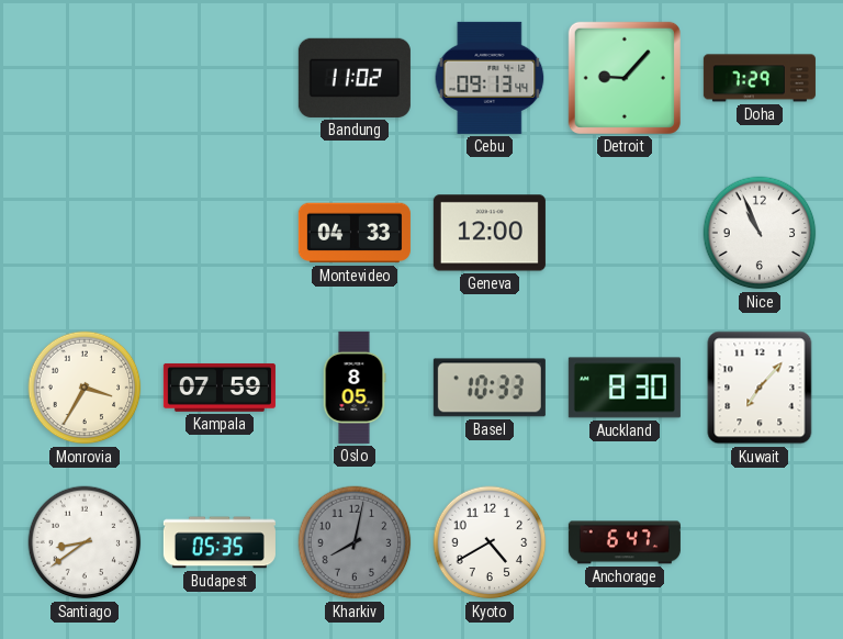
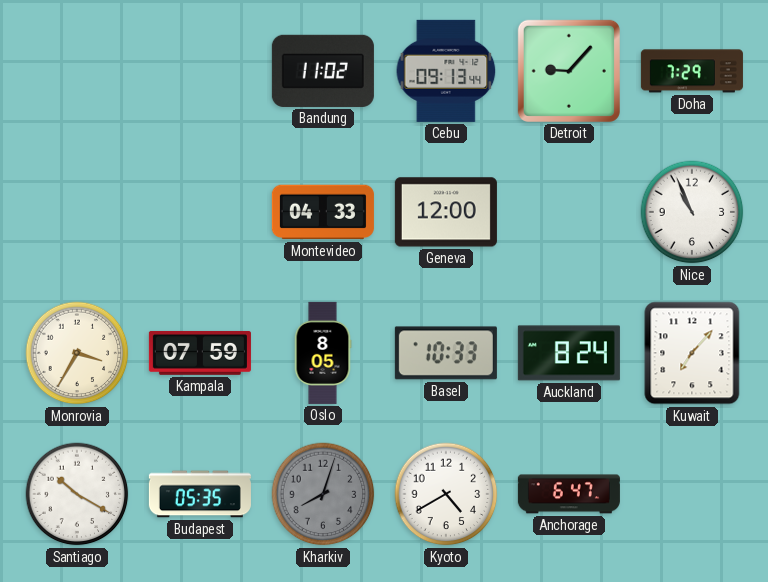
Auckland: 8:30 -> 8:24 (569, 353)
Santiago: 8:39 -> 10:20 (77, 494)
Kharkiv: 8:02 -> 8:03 (323, 494)
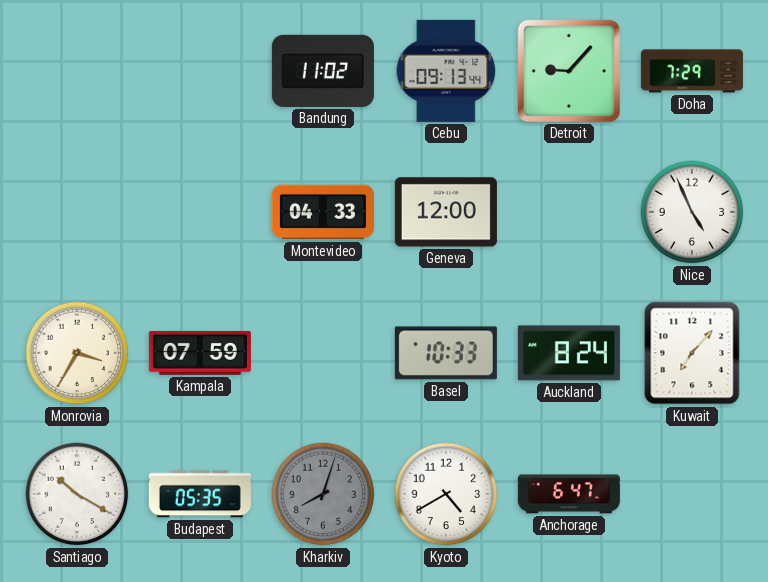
Nice: 10:56 -> 4:56 (692, 212)
Oslo: 8:05 -> none (323, 353)
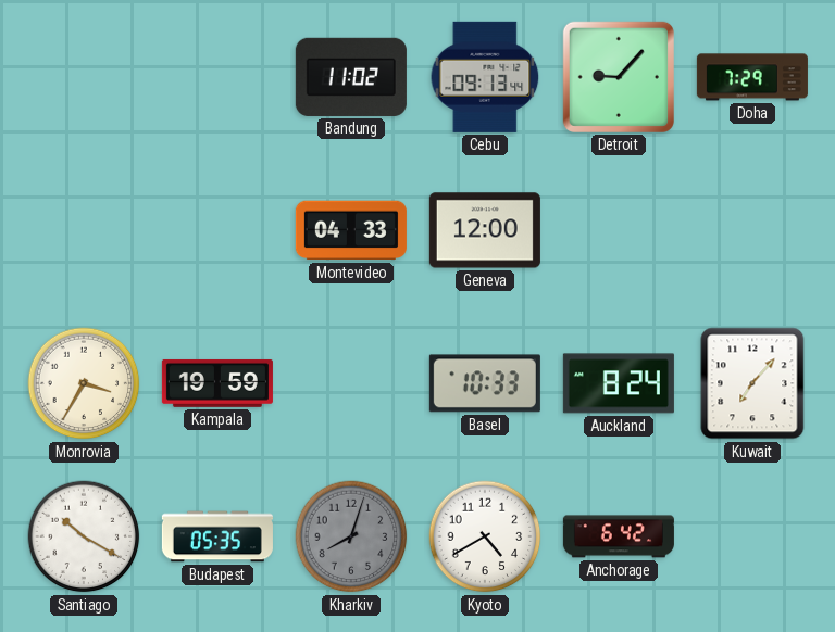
Nice: 4:56 -> none (692, 212)
Kampala: 07:59 -> 19:59 (217, 383)
Anchorage: 6:47 -> 6:42 (619, 536)
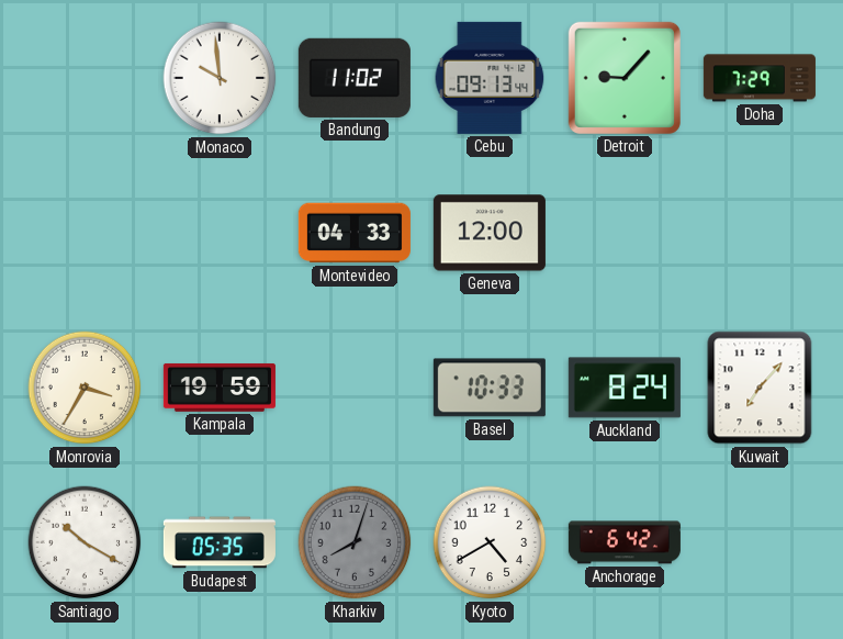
Monaco: none -> 9:59 (220, 78)
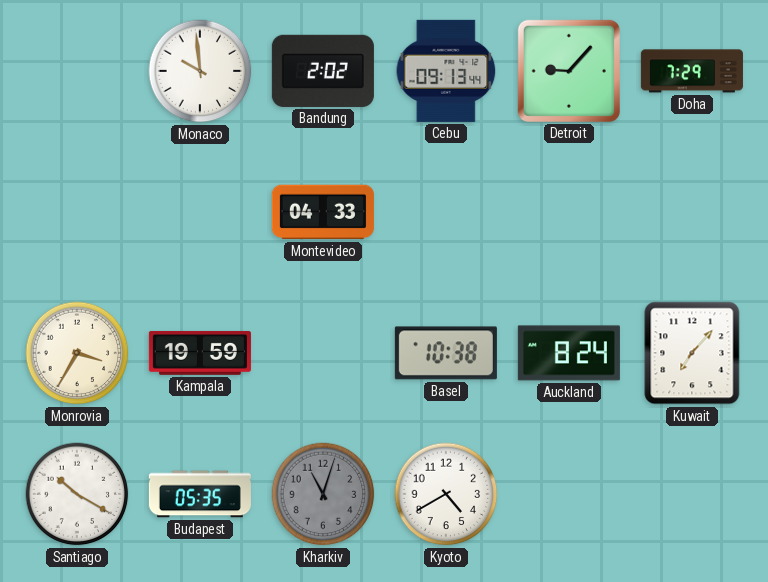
Bandung: 11:02 -> 2:02 (323, 71)
Geneva: 12:00 -> none (490, 233)
Basel: 10:33 -> 10:38 (446, 353)
Kharkiv: 8:03 -> 11:03 (323, 494)
Anchorage: 6:42 -> none (625, 542)
